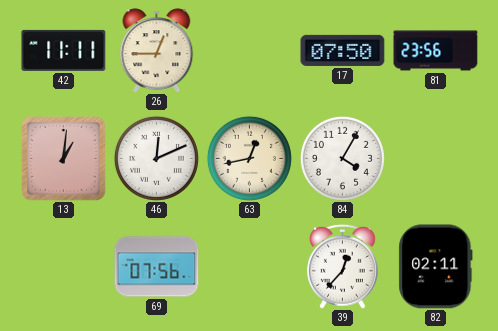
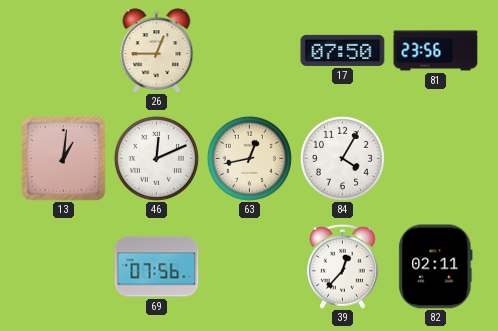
42: 11:11 -> none (64, 50)
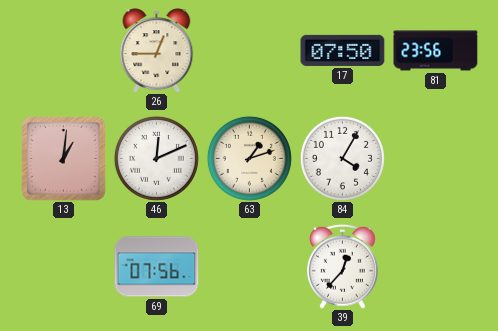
63: 12:43 -> 1:12 (249, 158)
82: 02:11 -> none (436, 267)
